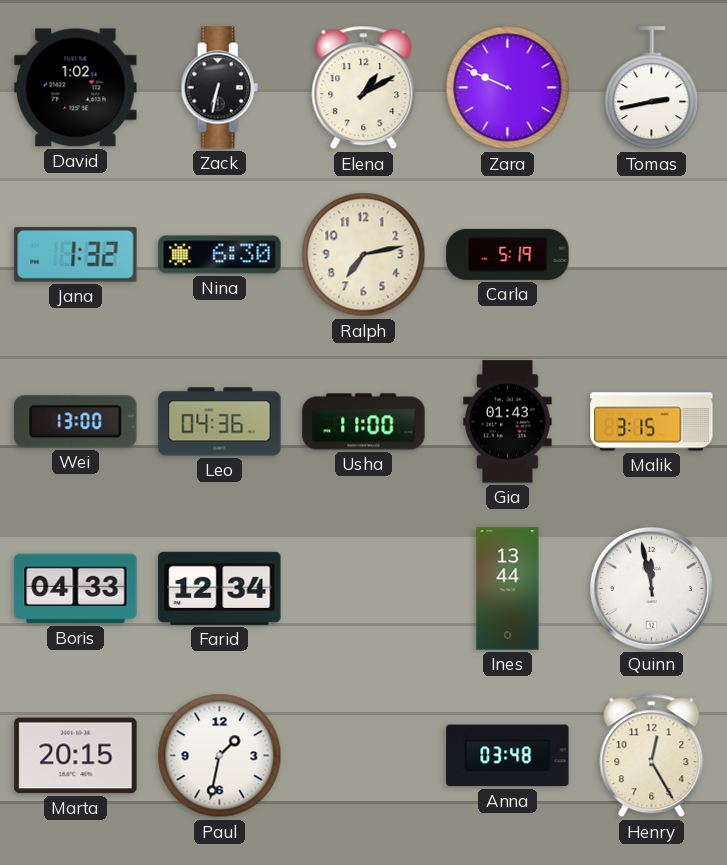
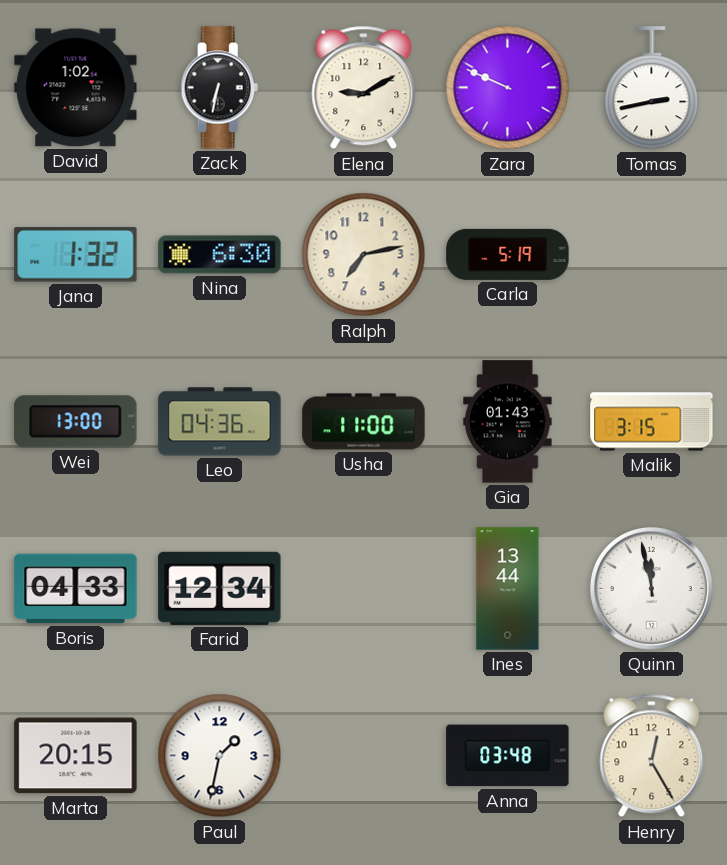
Elena: 1:10 -> 9:10 (364, 88)
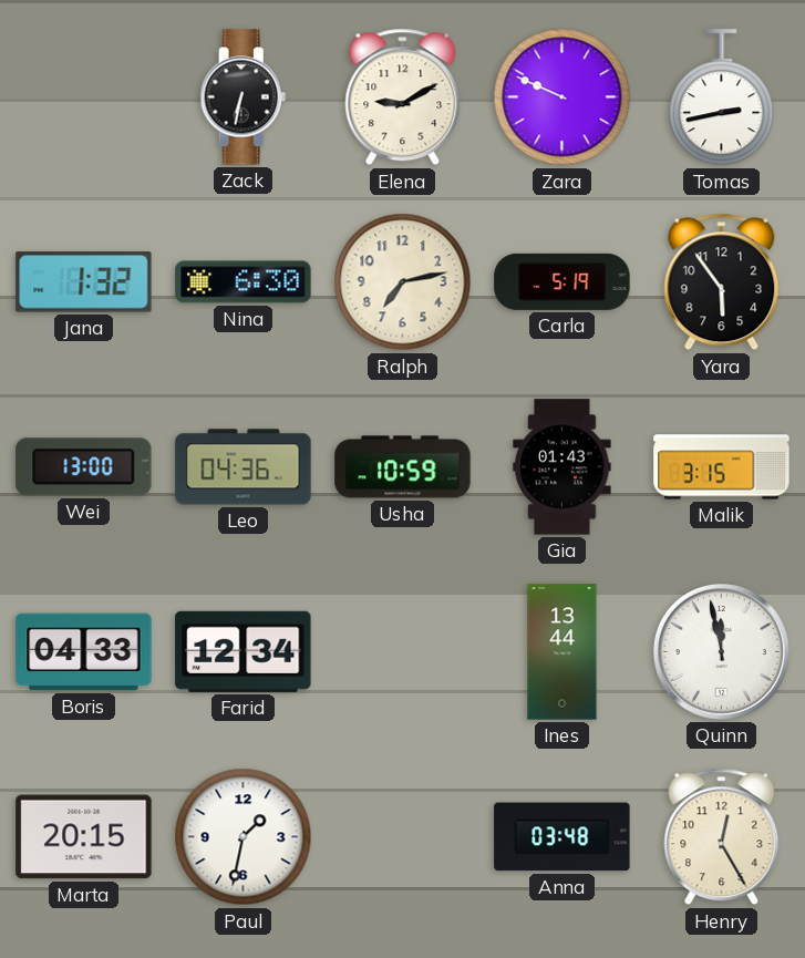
David: 1:02 -> none (76, 88)
Yara: none -> 5:54 (722, 282)
Usha: 11:00 -> 10:59 (403, 467)
